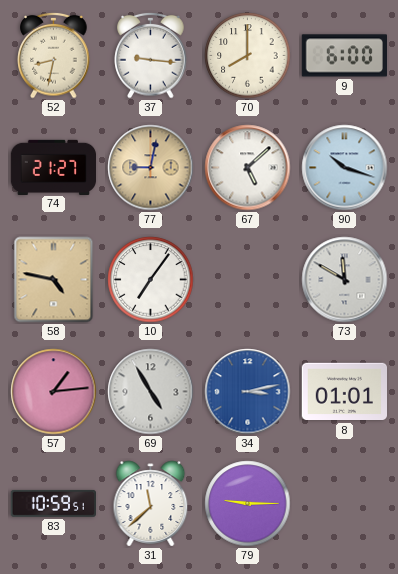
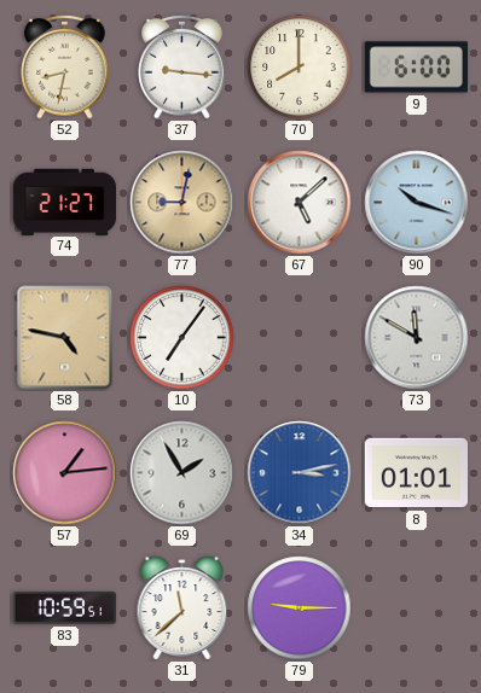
69: 4:55 -> 1:55 (182, 473)
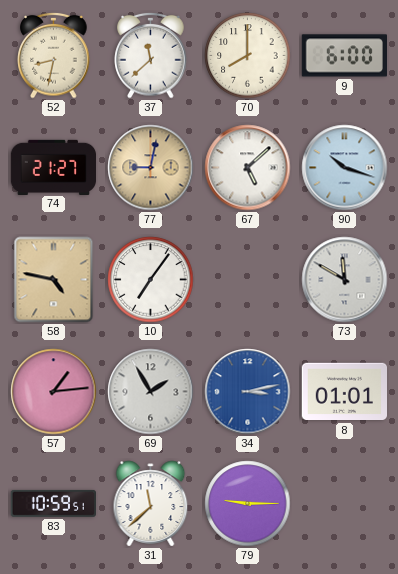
37: 9:16 -> 11:38 (151, 55)
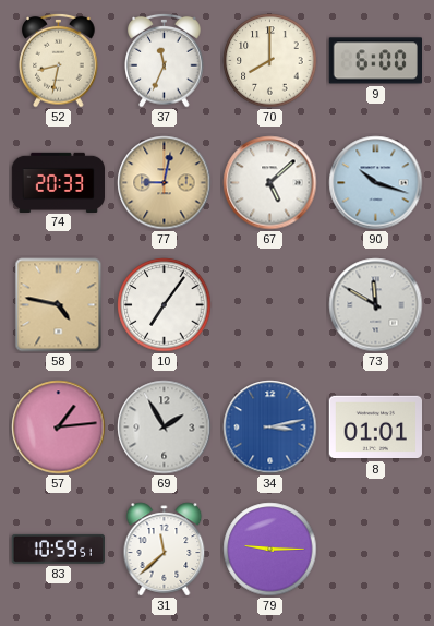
37: 11:38 -> 11:34 (165, 60)
74: 21:27 -> 20:33 (59, 182)
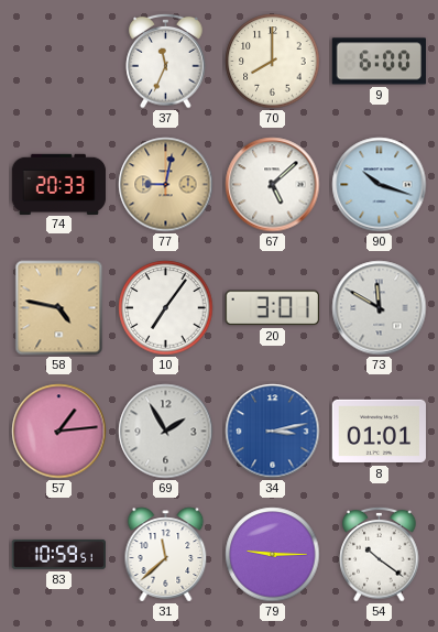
52: 8:32 -> none (59, 60)
20: none -> 3:01 (272, 308)
54: none -> 10:21 (380, 554)
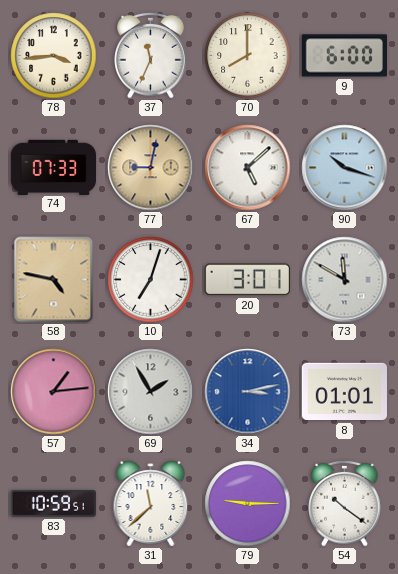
78: none -> 3:44 (54, 56)
74: 20:33 -> 07:33 (54, 167)
10: 7:06 -> 7:03 (151, 280)
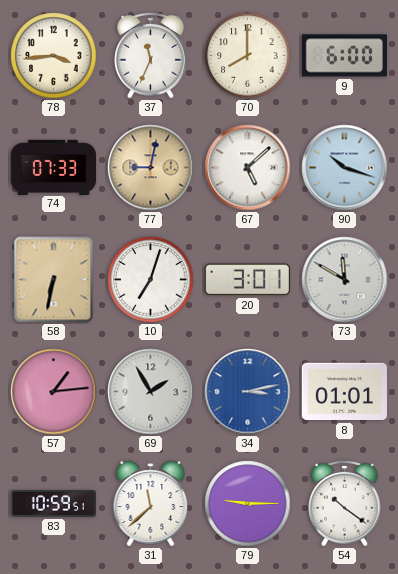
58: 4:47 -> 6:32 (54, 280)
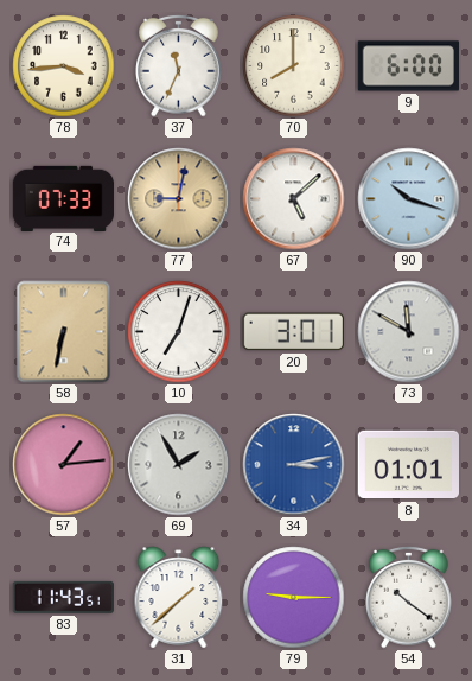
83: 10:59 -> 11:43 (63, 597)
31: 11:38 -> 1:38 (179, 598)
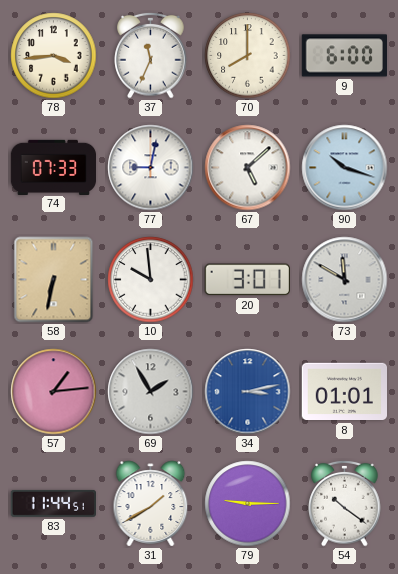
77 dial: champagne -> white (151, 168)
10: 7:03 -> 9:59 (151, 280)
83: 11:43 -> 11:44 (53, 503)
31: 1:38 -> 1:40 (151, 504)
